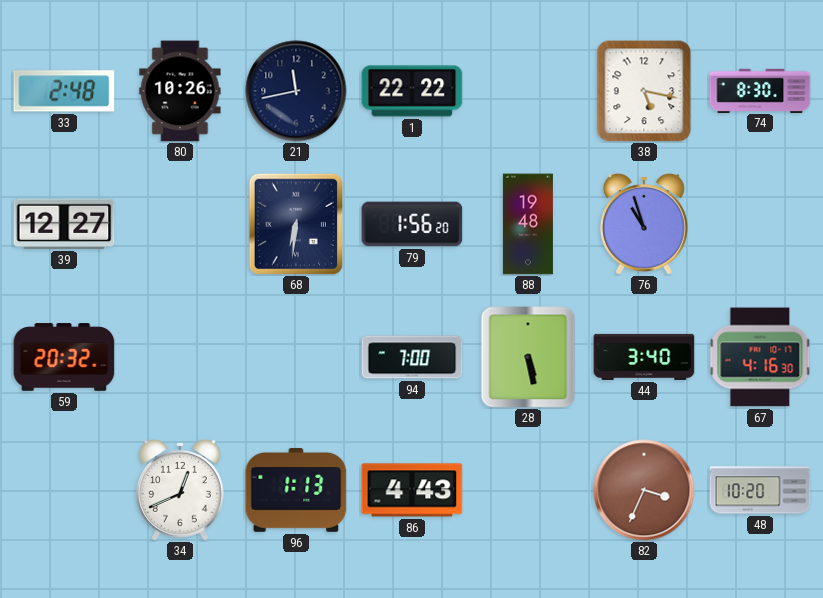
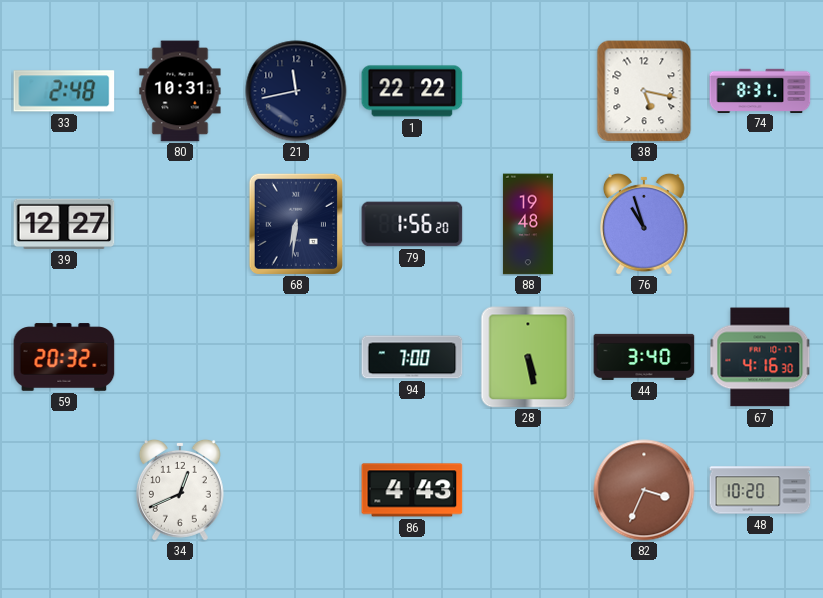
80: 10:26 -> 10:31 (180, 91)
74: 8:30 -> 8:31 (760, 90)
96: 1:13 -> none (296, 490)
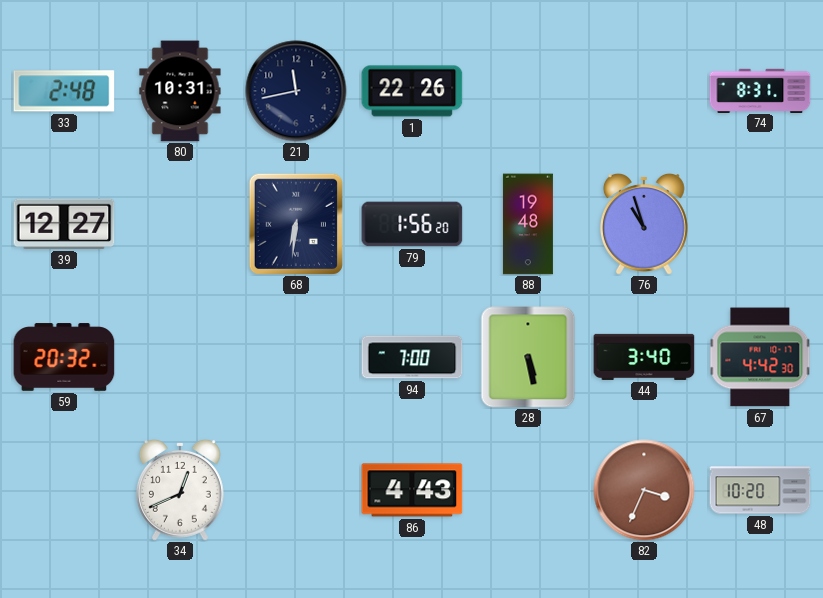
1: 22:22 -> 22:26 (412, 91)
38: 5:17 -> none (644, 91)
67: 4:16 -> 4:42 (760, 357)
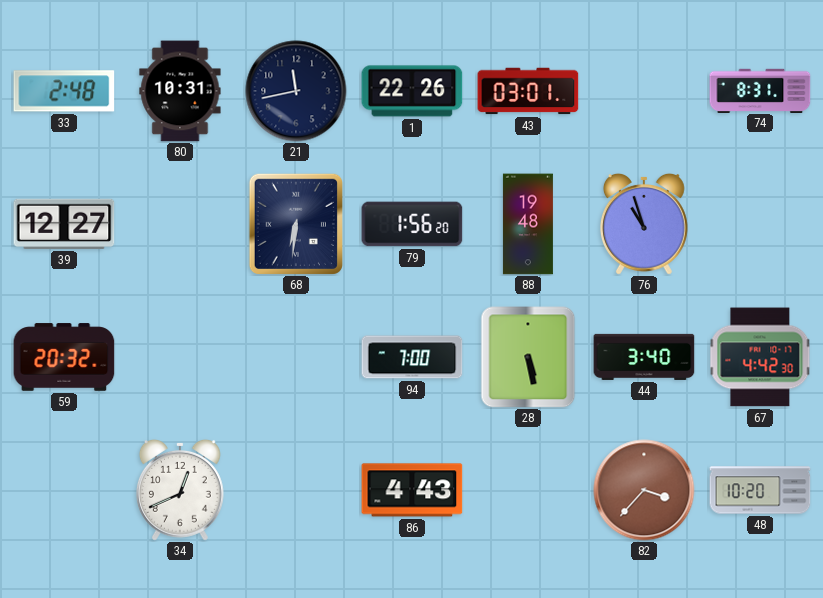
43: none -> 03:01 (528, 91)
82: 3:34 -> 3:37 (644, 490)
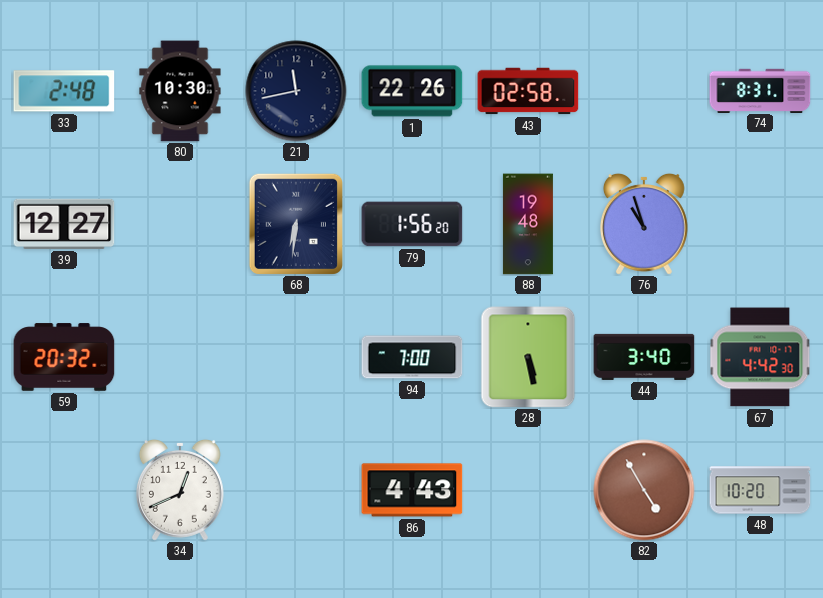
80: 10:31 -> 10:30 (180, 91)
43: 03:01 -> 02:58 (528, 91)
82: 3:37 -> 4:55 (644, 490)
